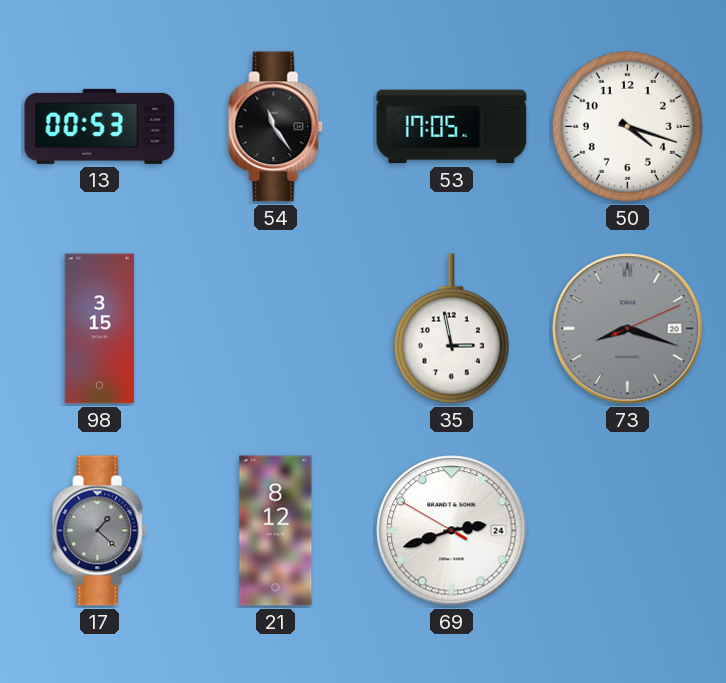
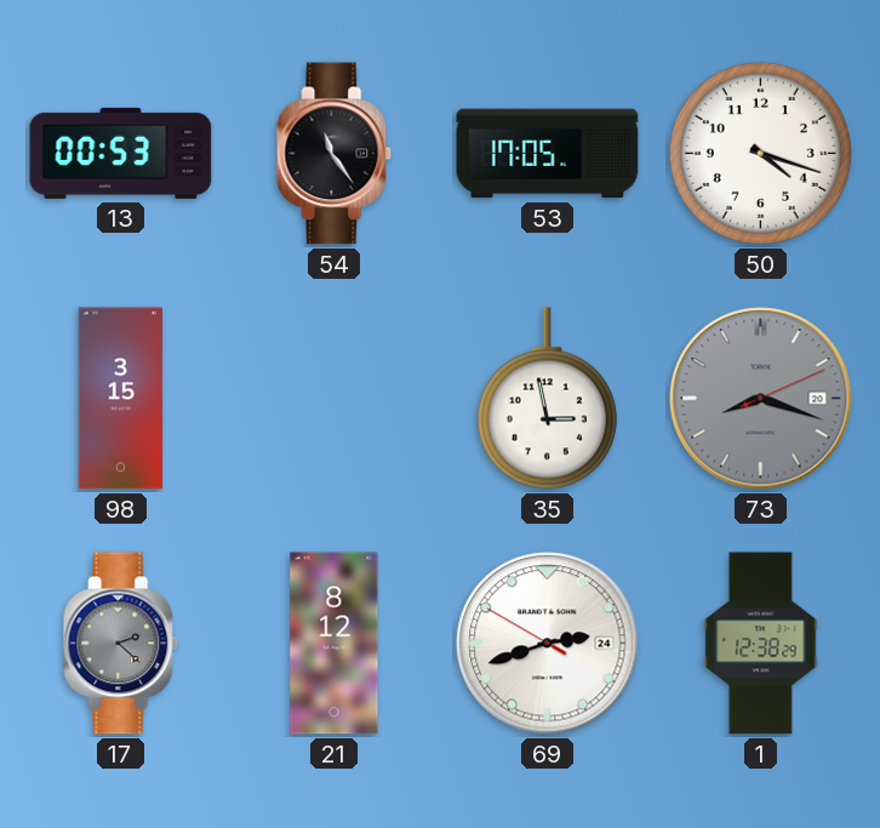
17: 1:22 -> 2:22 (121, 644)
1: none -> 12:38 (761, 644)
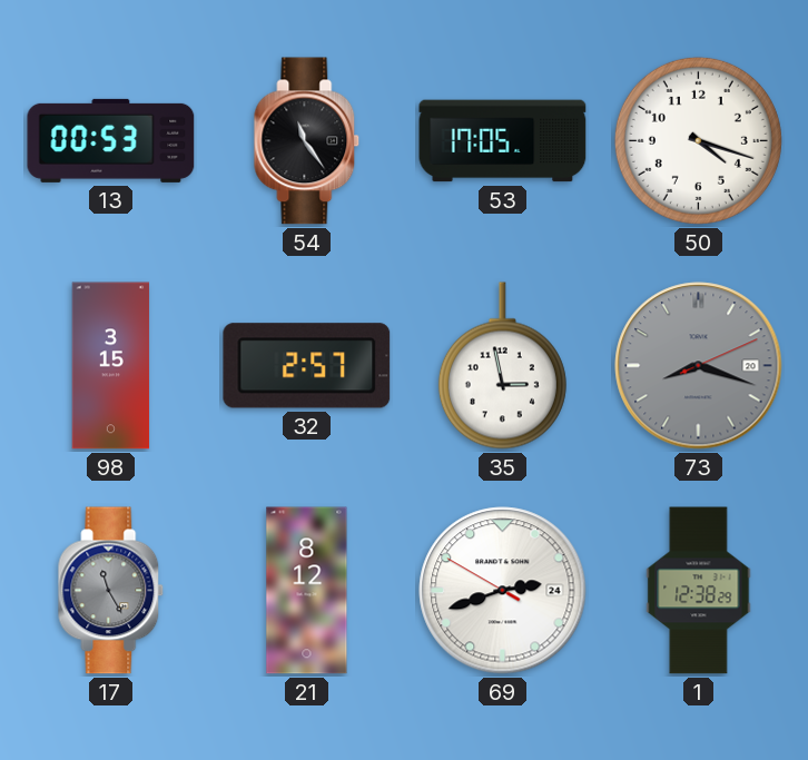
32: none -> 2:57 (307, 366)
17: 2:22 -> 11:25 (111, 591)
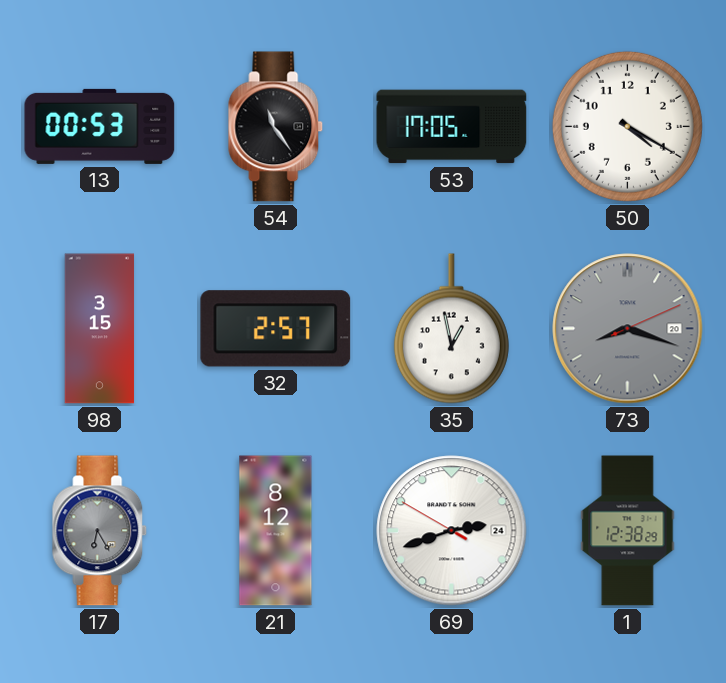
50: 4:18 -> 4:20 (627, 126)
35: 2:58 -> 12:58 (451, 329)
17: 11:25 -> 6:25 (100, 531)
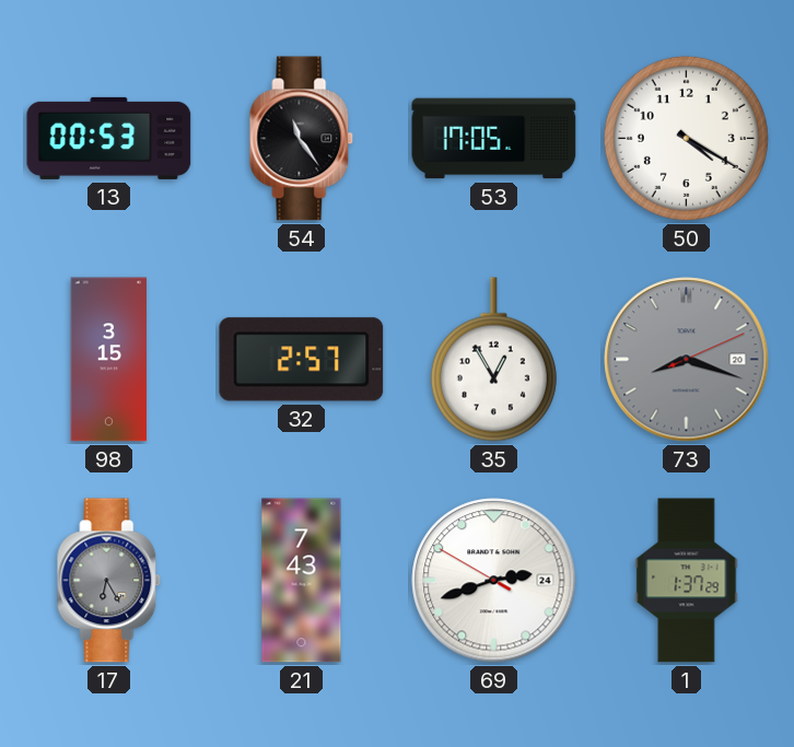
35: 12:58 -> 12:55 (493, 360)
21: 8:12 -> 7:43 (302, 581)
1: 12:38 -> 1:37 (687, 581)
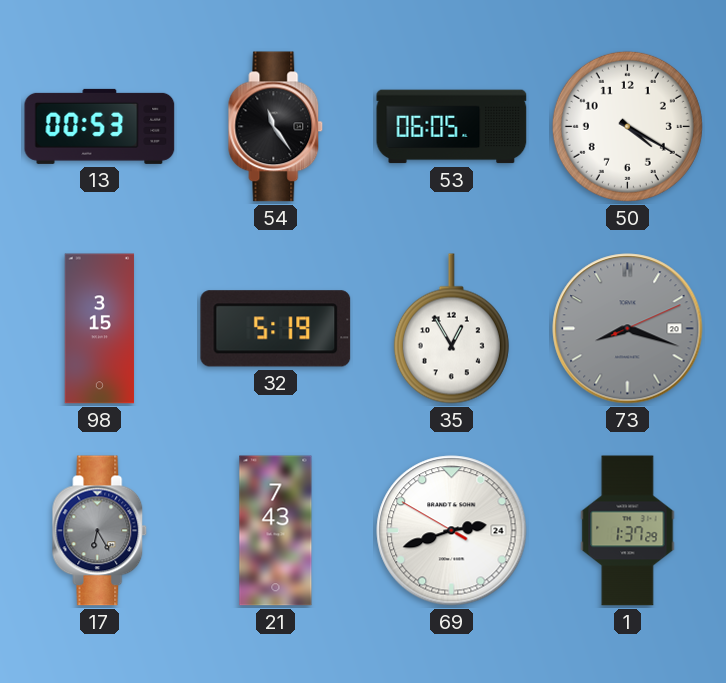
53: 17:05 -> 06:05 (452, 127)
32: 2:57 -> 5:19 (276, 329)
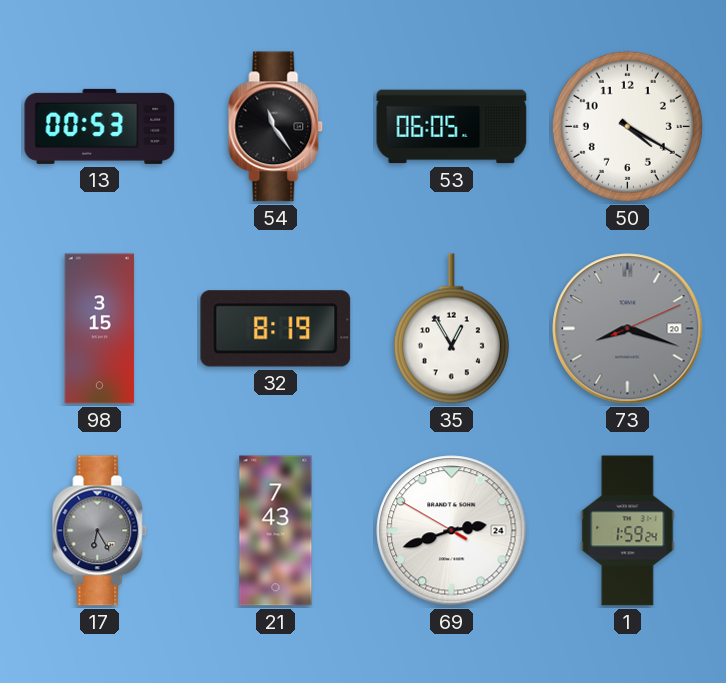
32: 5:19 -> 8:19 (276, 329)
1: 1:37 -> 1:59 (628, 531)
